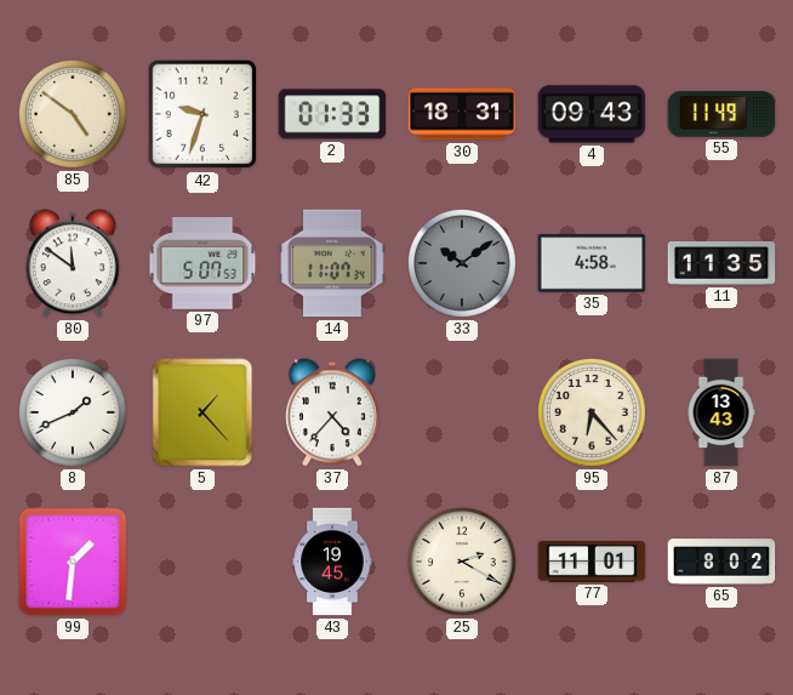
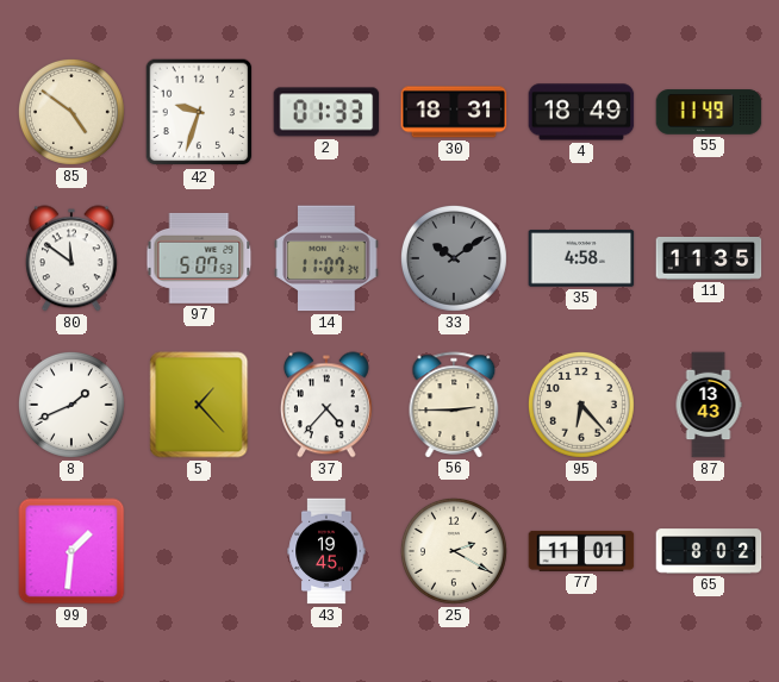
4: 09:43 -> 18:49 (581, 112)
56: none -> 2:45 (454, 405)
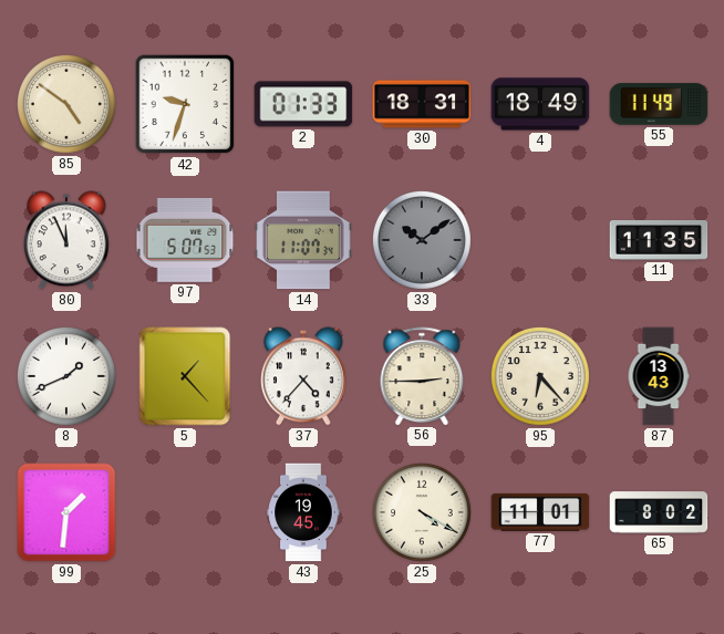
80: 11:51 -> 11:56 (66, 240)
35: 4:58 -> none (581, 258)
25: 2:20 -> 4:20 (422, 512)
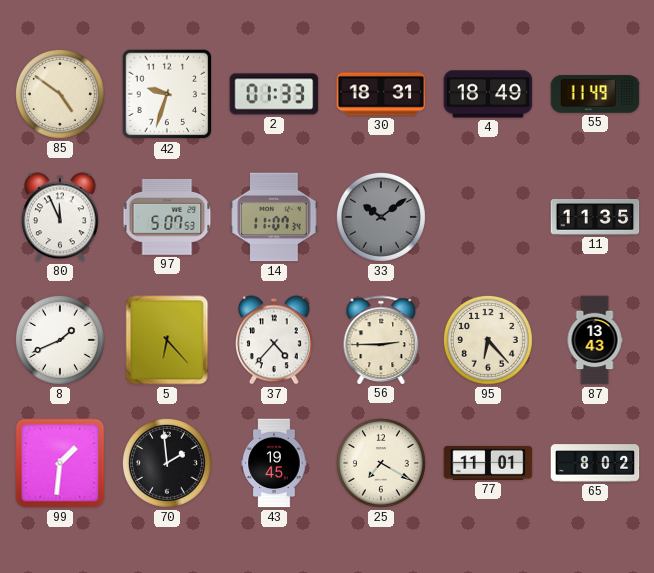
5: 1:23 -> 6:23 (167, 340)
70: none -> 1:59 (167, 463)
25: 4:20 -> 7:20 (381, 463)
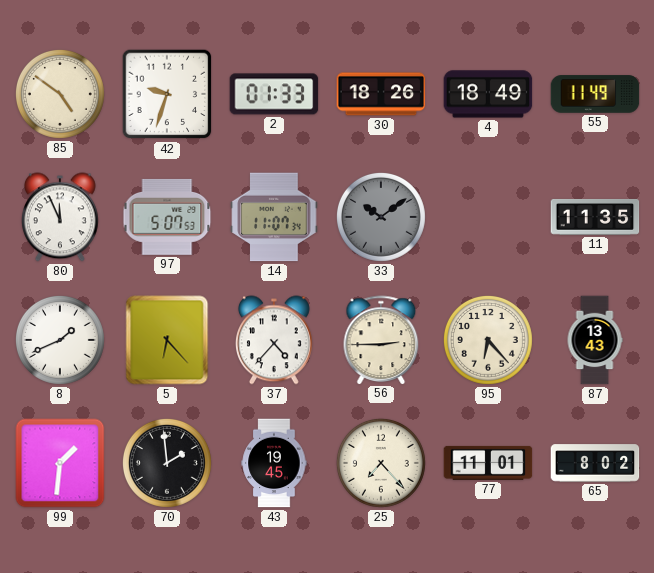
30: 18:31 -> 18:26 (381, 94)
25: 7:20 -> 7:23 (381, 463)
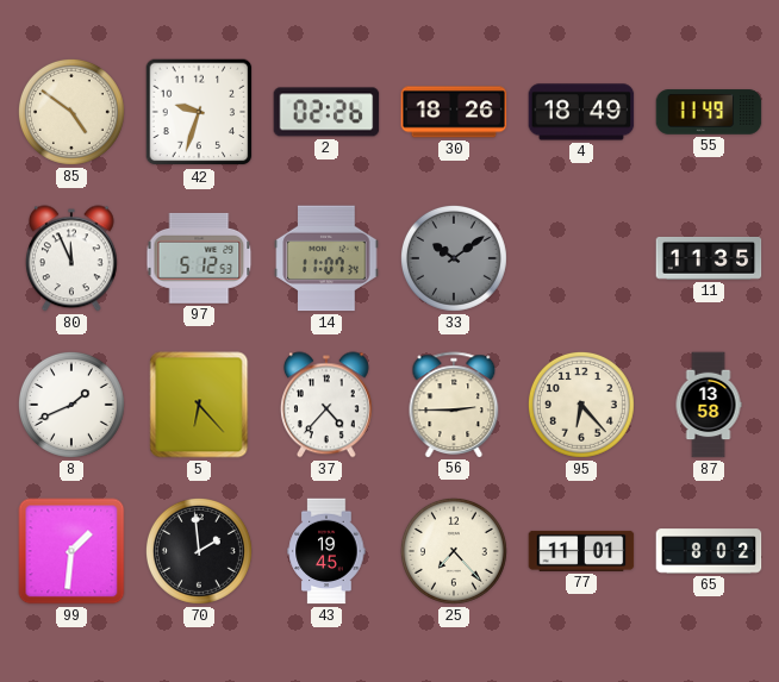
2: 01:33 -> 02:26 (326, 112)
97: 5:07 -> 5:12 (199, 258)
87: 13:43 -> 13:58 (709, 405)
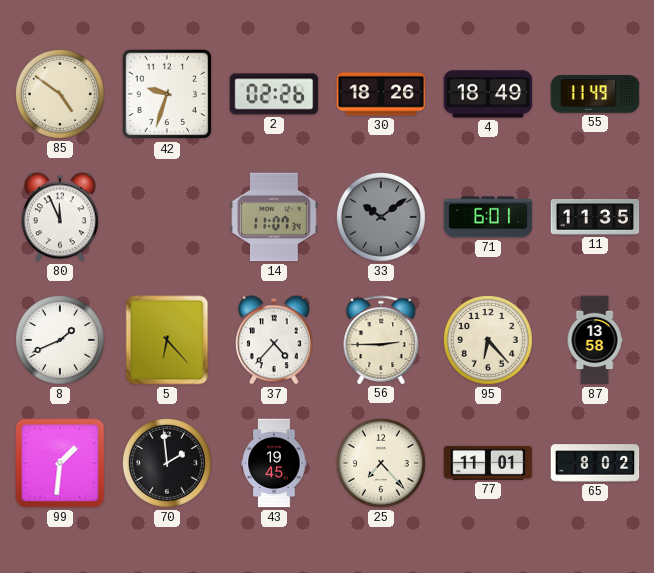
97: 5:12 -> none (199, 258)
71: none -> 6:01 (488, 217)
